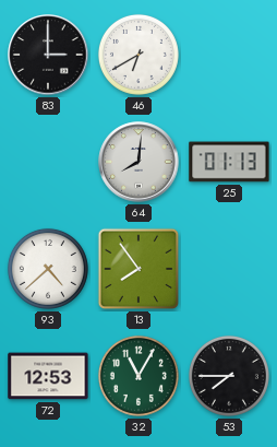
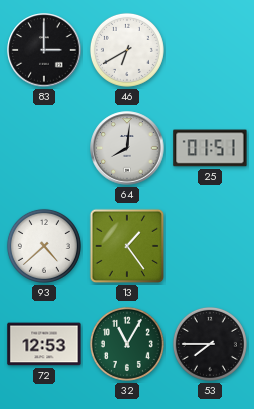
25: 01:13 -> 01:51 (210, 148)
13: 7:54 -> 1:24 (127, 246)
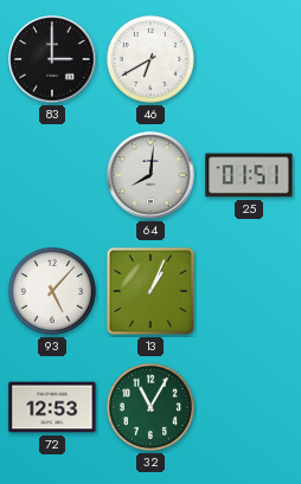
93: 4:38 -> 5:07 (52, 291)
13: 1:24 -> 1:04 (150, 291)
53: 7:45 -> none (210, 344)
